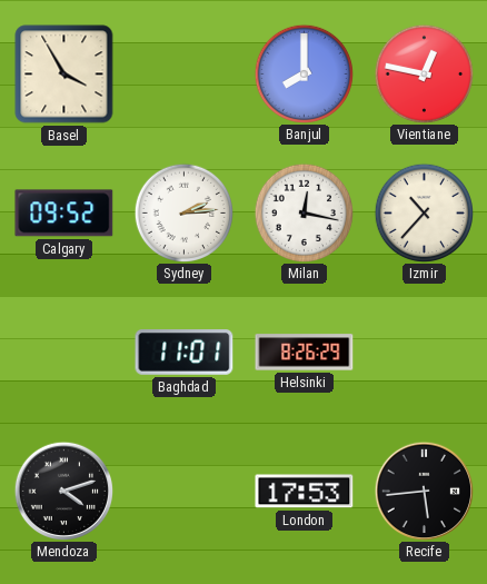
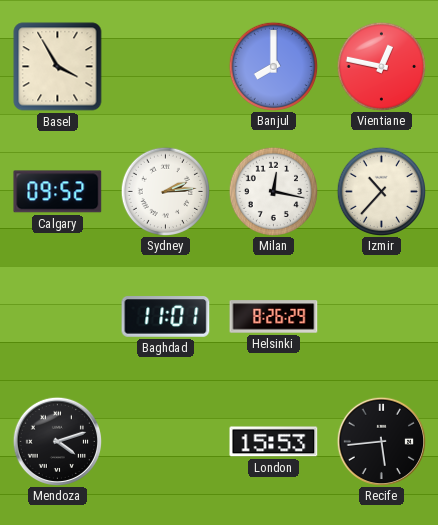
London: 17:53 -> 15:53 (274, 442)
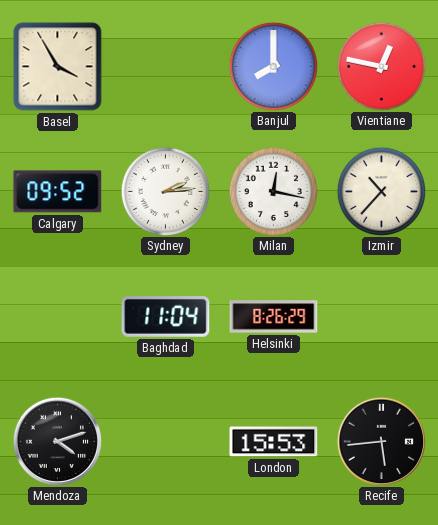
Baghdad: 11:01 -> 11:04 (166, 317)
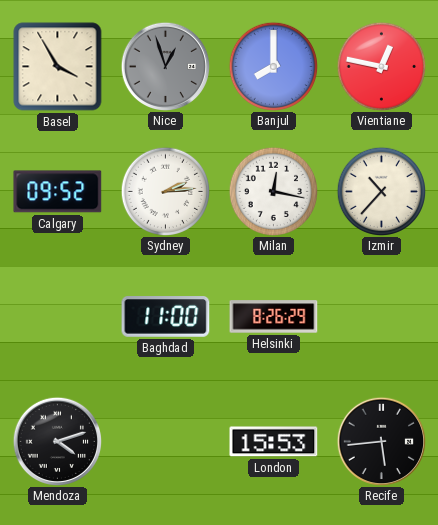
Nice: none -> 12:57 (165, 66)
Baghdad: 11:04 -> 11:00 (166, 317)
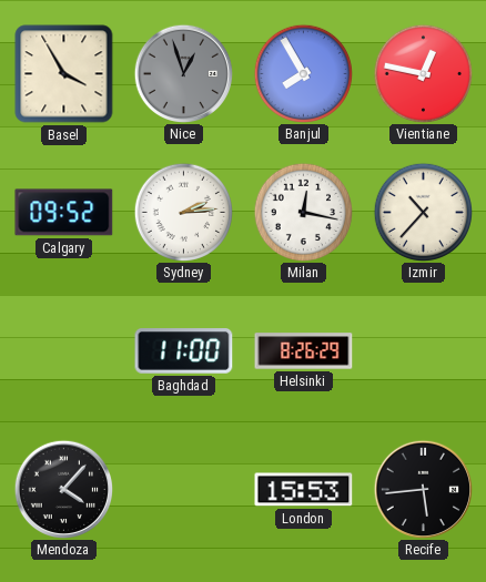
Banjul: 8:00 -> 7:55 (303, 73)
Mendoza: 4:12 -> 4:07 (63, 489)
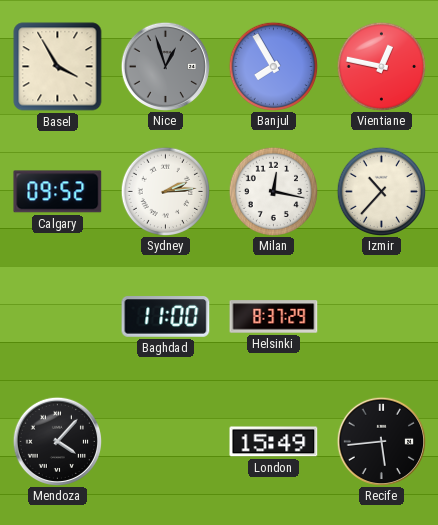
Helsinki: 8:26 -> 8:37 (274, 317)
London: 15:53 -> 15:49 (274, 442)
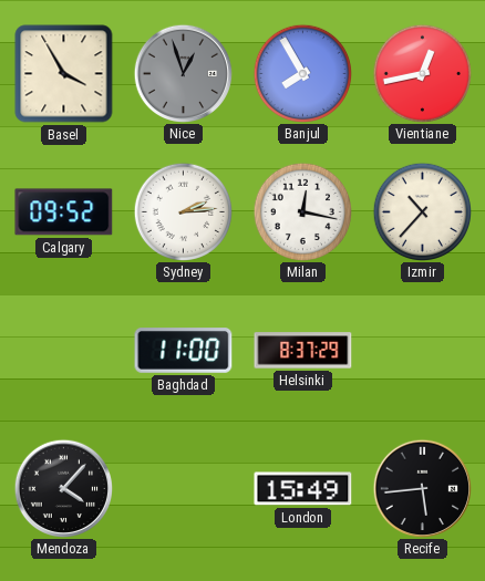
Vientiane: 12:47 -> 12:43 (422, 73)
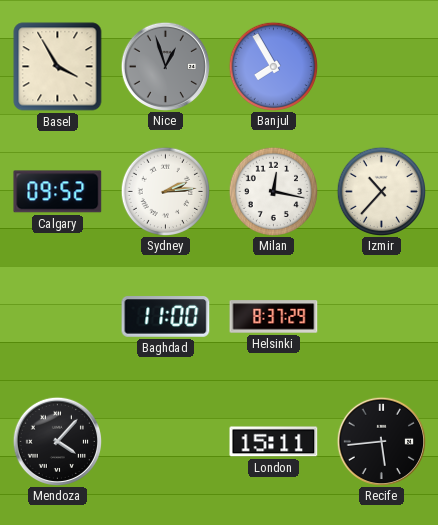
Vientiane: 12:43 -> none (422, 73)
London: 15:49 -> 15:11 (274, 442)
